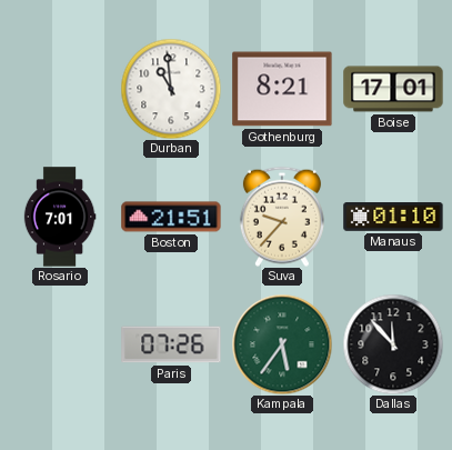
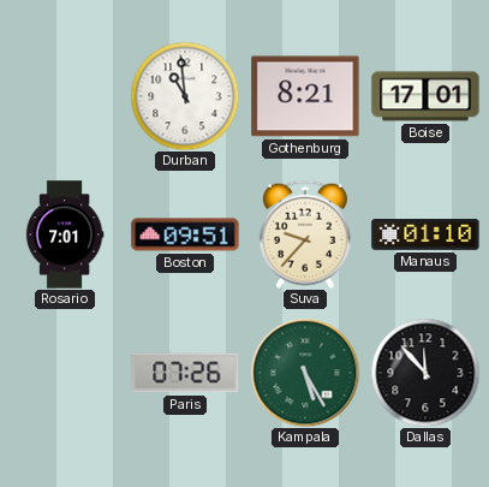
Boston: 21:51 -> 09:51 (185, 234)
Kampala: 5:36 -> 5:25 (305, 373)
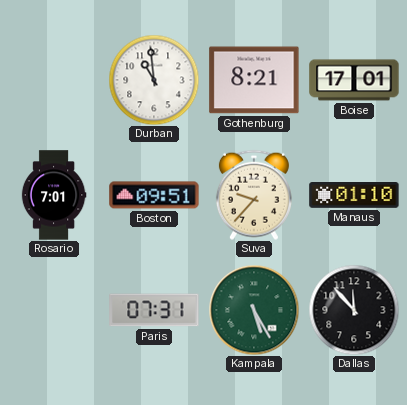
Paris: 07:26 -> 07:31 (154, 310)
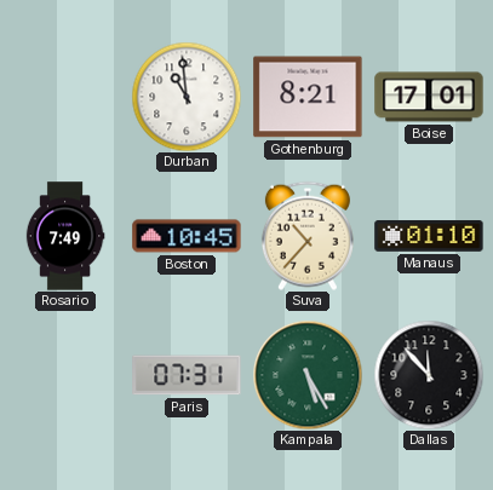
Rosario: 7:01 -> 7:49 (65, 236)
Boston: 09:51 -> 10:45 (187, 236)
Suva: 9:37 -> 10:37 (308, 236)
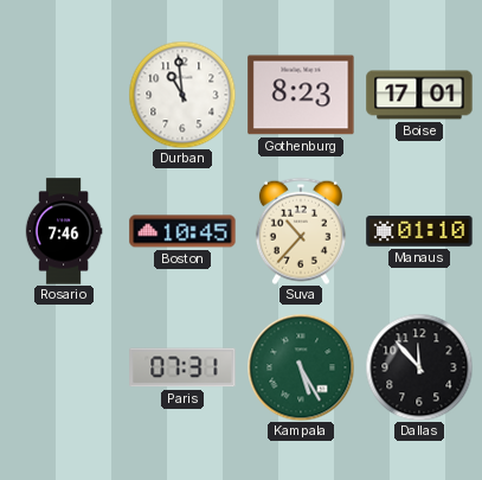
Gothenburg: 8:21 -> 8:23 (301, 95)
Rosario: 7:49 -> 7:46 (64, 231)
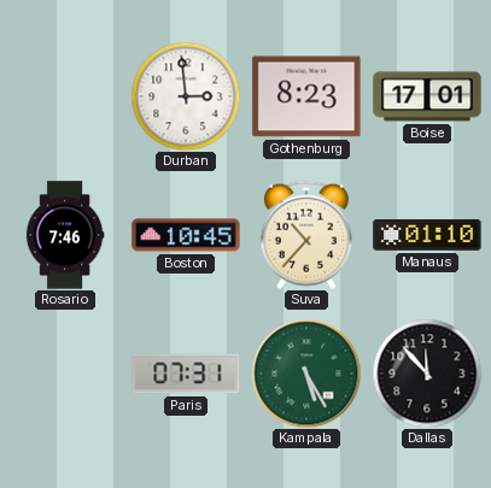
Durban: 10:59 -> 2:59 (186, 96)
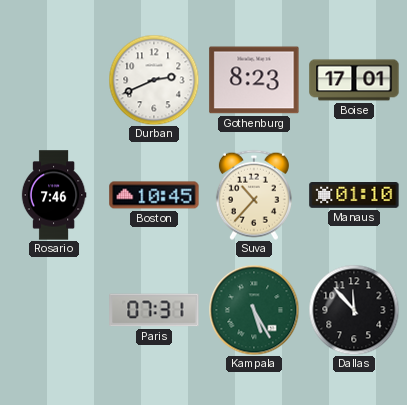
Durban: 2:59 -> 2:41 (154, 80)
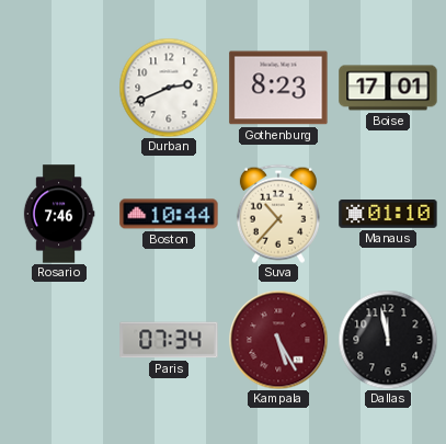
Boston: 10:45 -> 10:44 (169, 214)
Paris: 07:31 -> 07:34 (169, 340)
Kampala dial: green -> burgundy (278, 340)
Dallas: 11:53 -> 11:58 (388, 340)
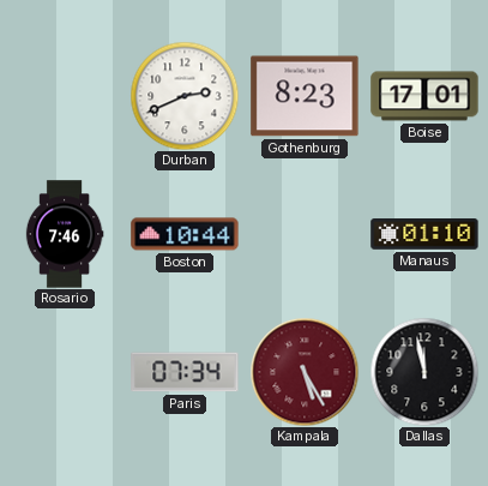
Suva: 10:37 -> none (278, 214)
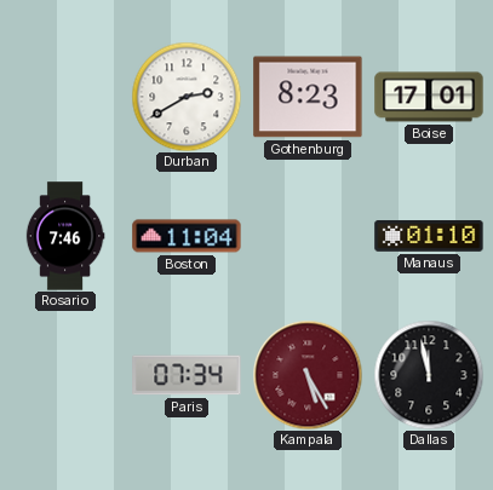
Durban: 2:41 -> 2:40 (187, 97)
Boston: 10:44 -> 11:04 (187, 236)
